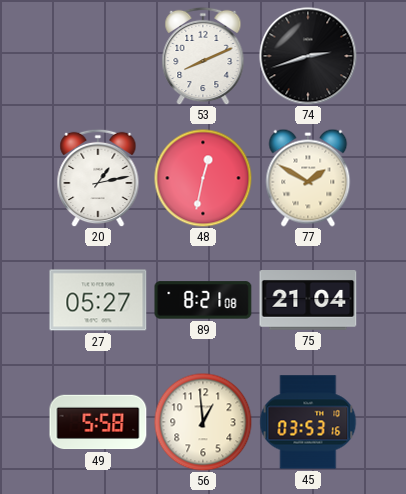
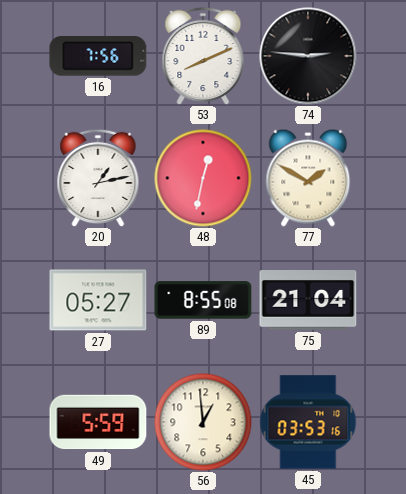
16: none -> 7:56 (98, 56)
74: 2:42 -> 2:46 (308, 56)
89: 8:21 -> 8:55 (203, 300)
49: 5:58 -> 5:59 (98, 422)
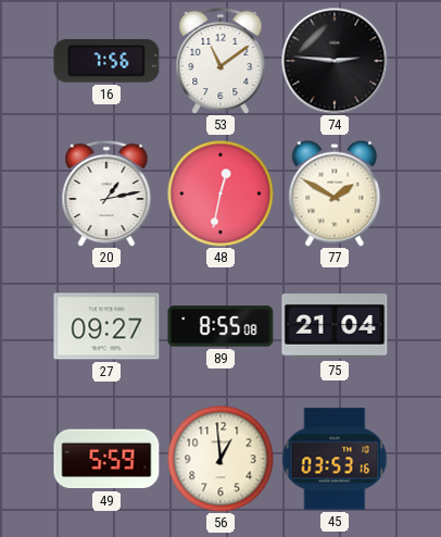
53: 8:11 -> 11:09 (220, 61)
27: 05:27 -> 09:27 (106, 326)
